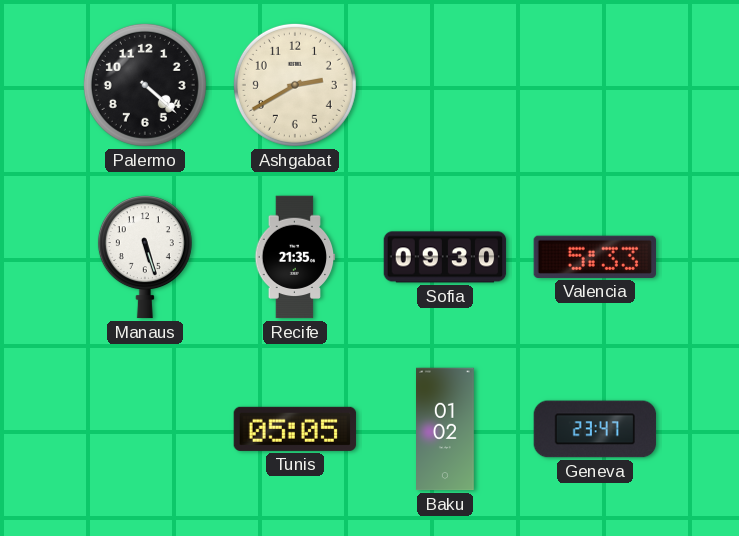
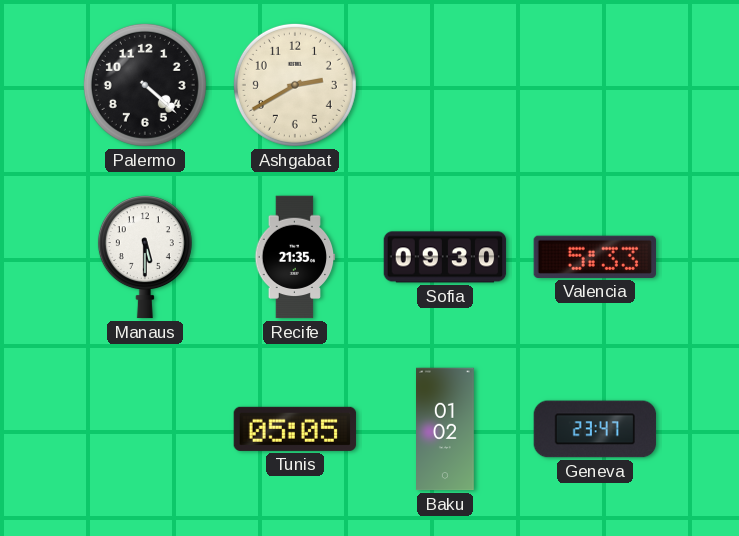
Manaus: 5:27 -> 5:30 (145, 257)
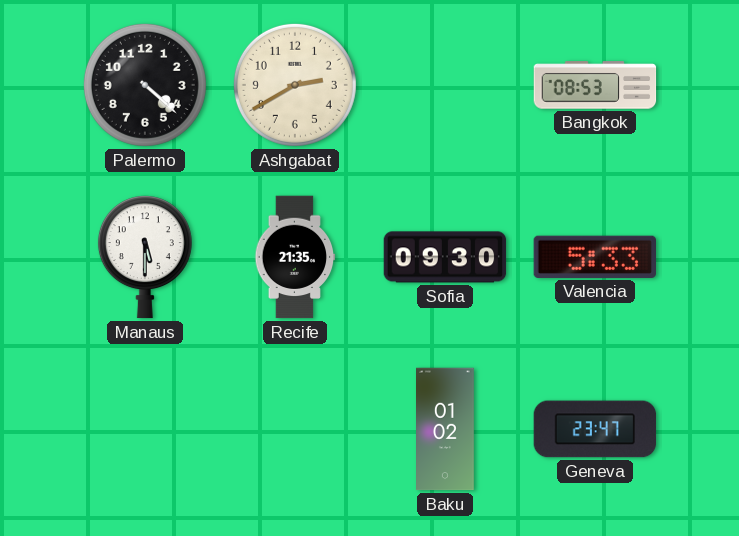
Bangkok: none -> 08:53 (595, 85)
Tunis: 05:05 -> none (295, 429)
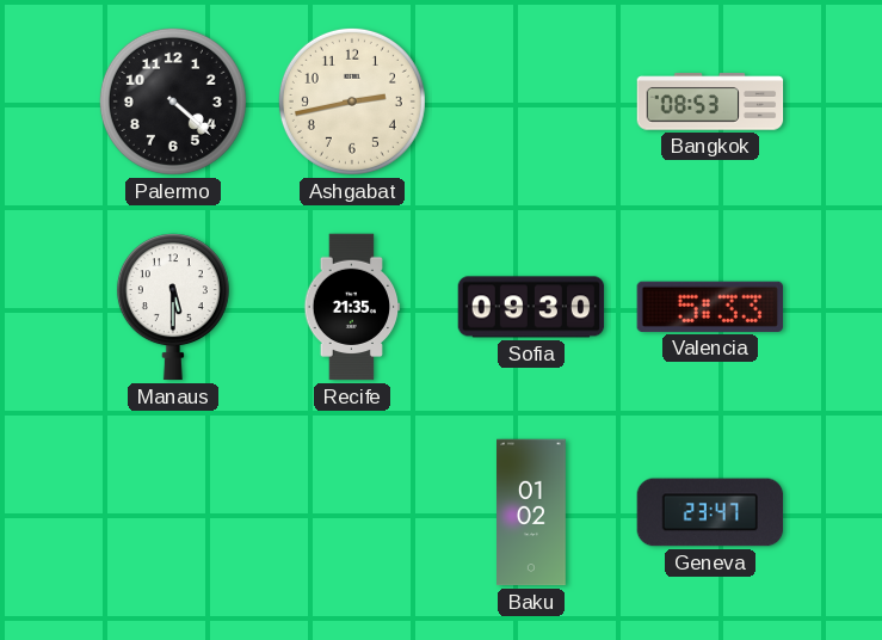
Ashgabat: 2:40 -> 2:43 (352, 101)
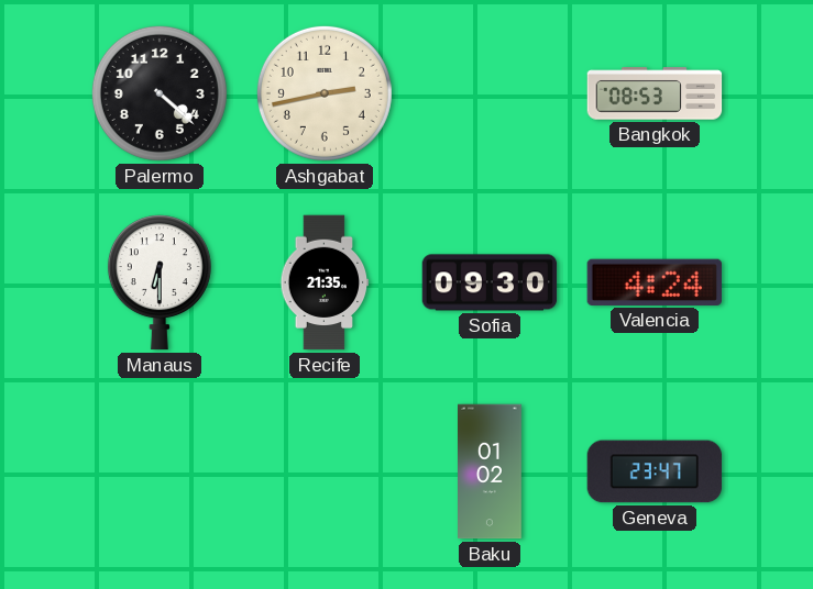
Manaus: 5:30 -> 6:30 (160, 282)
Valencia: 5:33 -> 4:24 (653, 282)
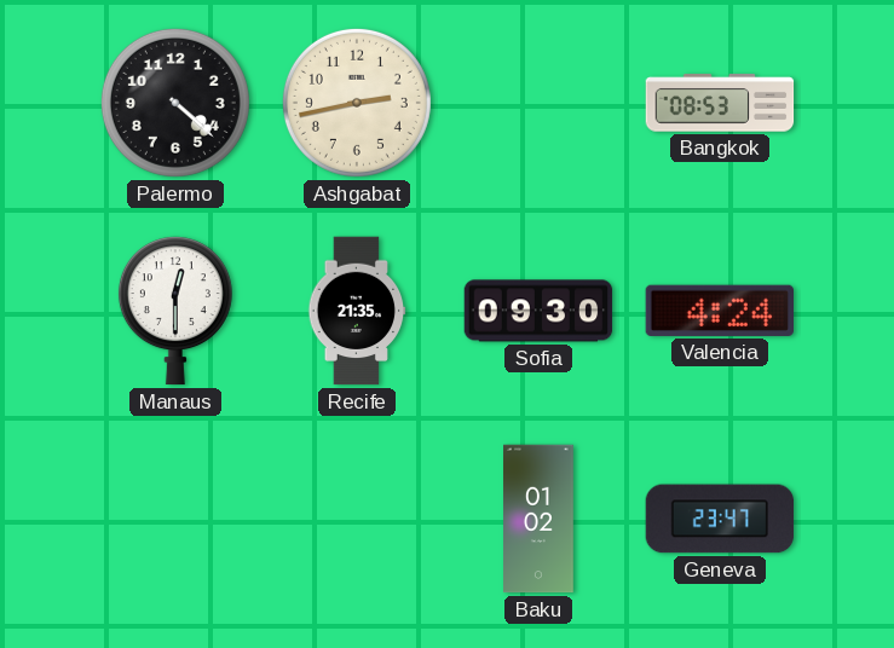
Manaus: 6:30 -> 12:30 (175, 311)
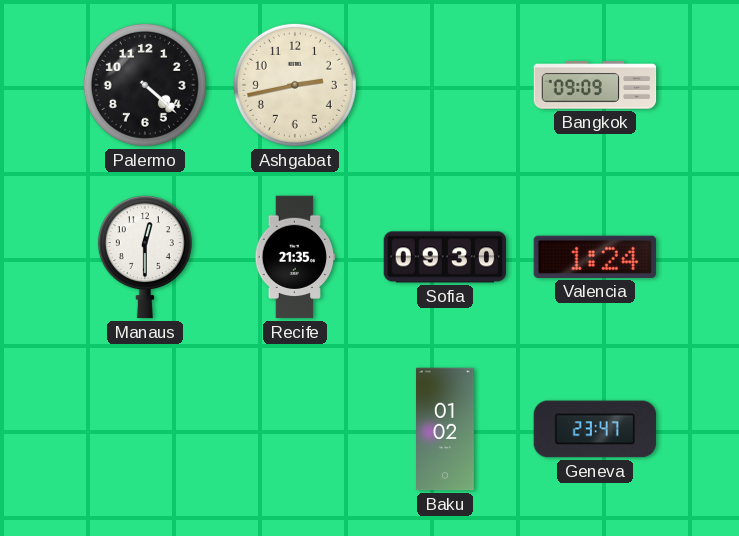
Bangkok: 08:53 -> 09:09 (595, 85)
Valencia: 4:24 -> 1:24 (594, 257)
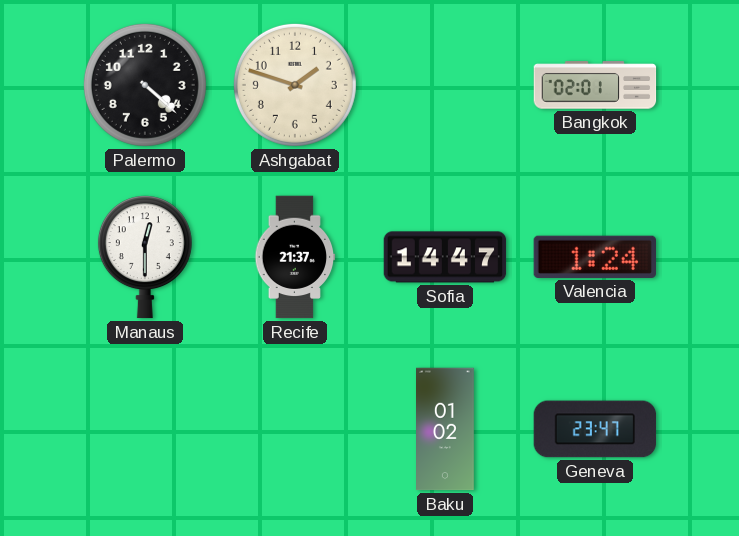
Ashgabat: 2:43 -> 1:48 (295, 85)
Bangkok: 09:09 -> 02:01 (595, 85)
Recife: 21:35 -> 21:37 (295, 257)
Sofia: 09:30 -> 14:47 (445, 257)
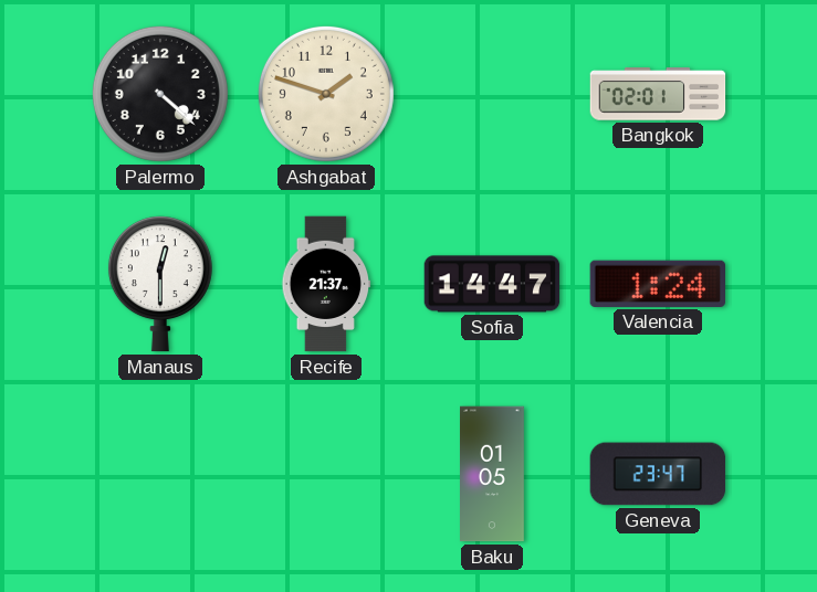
Baku: 01:02 -> 01:05 (493, 474)
